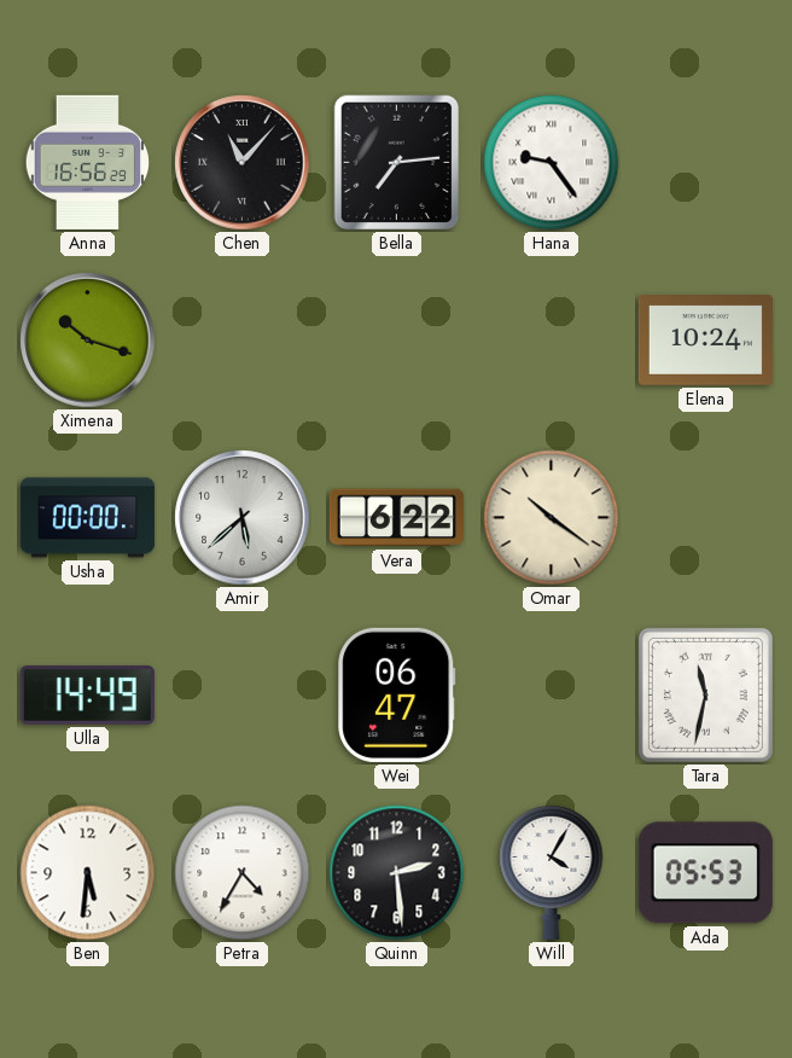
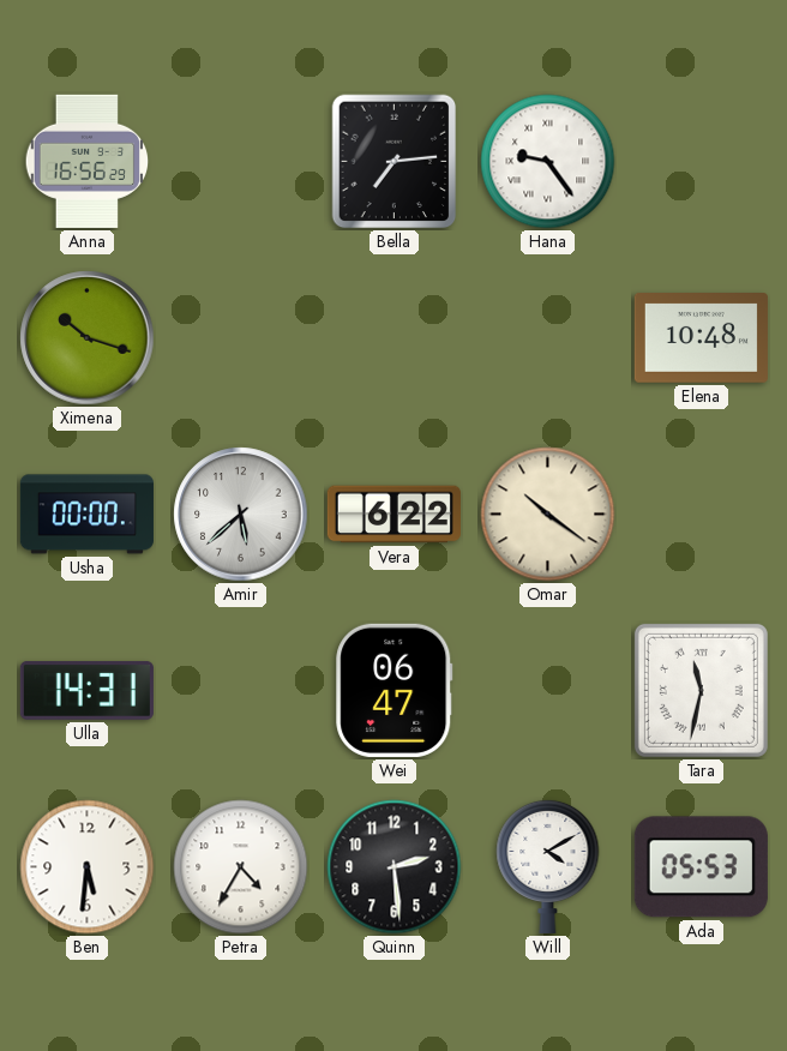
Chen: 11:07 -> none (243, 163)
Elena: 10:24 -> 10:48 (701, 338)
Ulla: 14:49 -> 14:31 (86, 690)
Will: 4:05 -> 4:10 (548, 866)
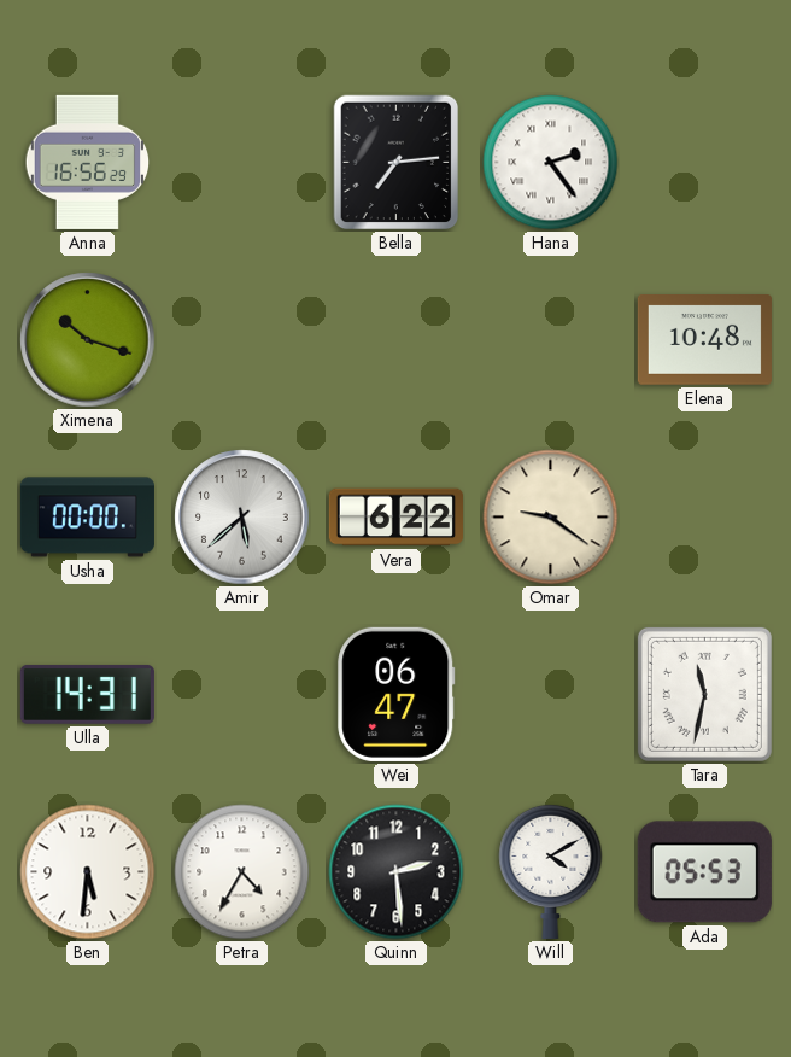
Hana: 9:24 -> 2:24 (551, 163)
Omar: 10:21 -> 9:21 (551, 518)
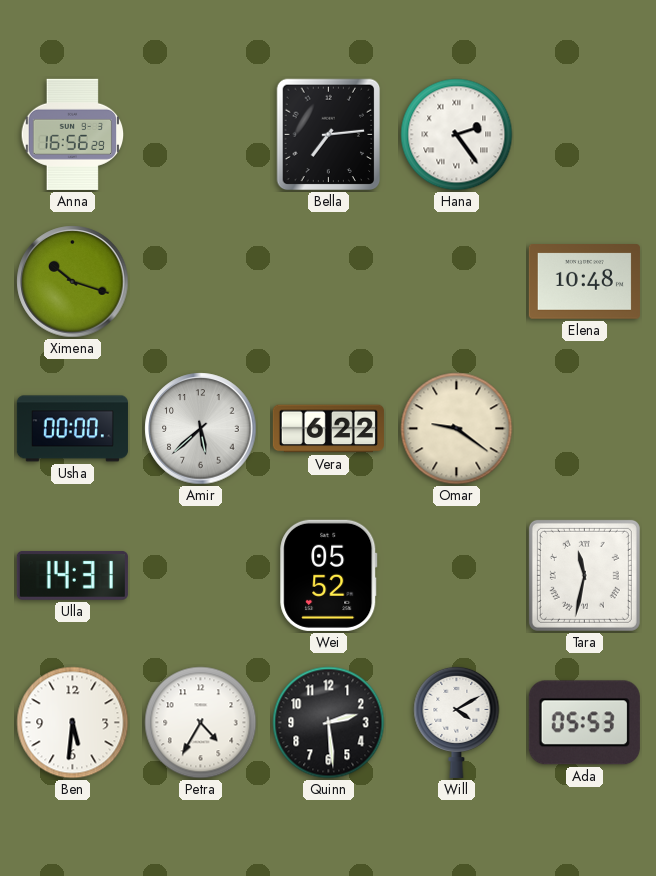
Wei: 06:47 -> 05:52 (329, 575)
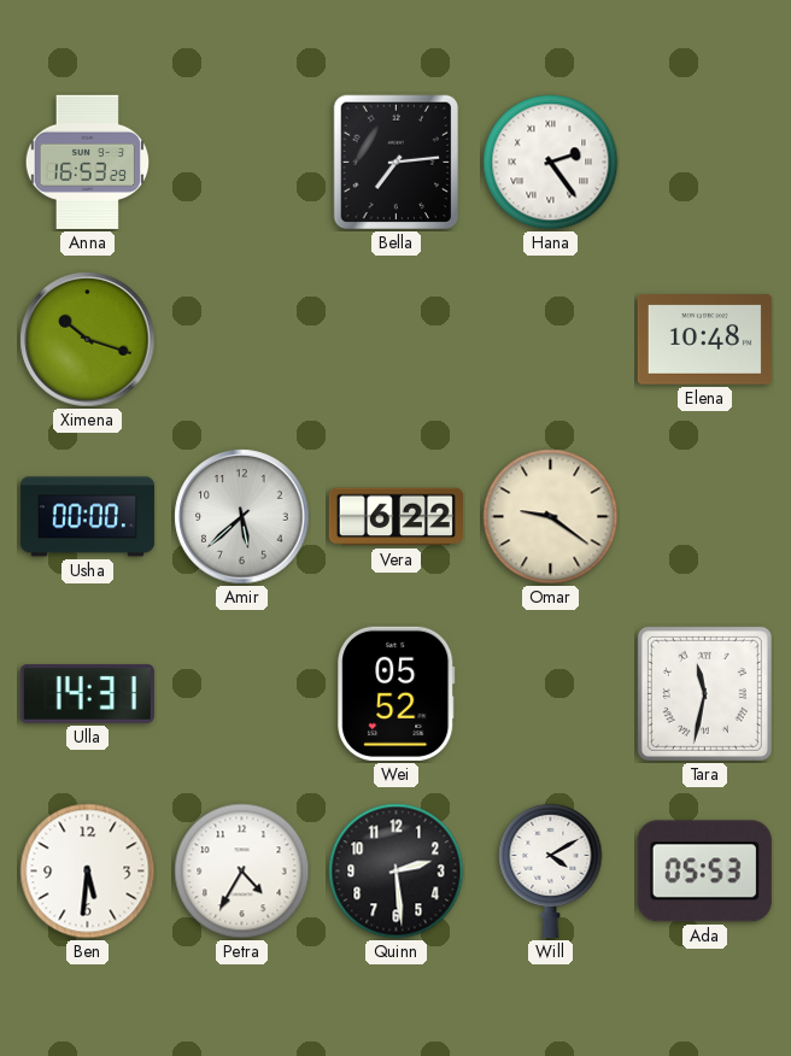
Anna: 16:56 -> 16:53 (88, 162)
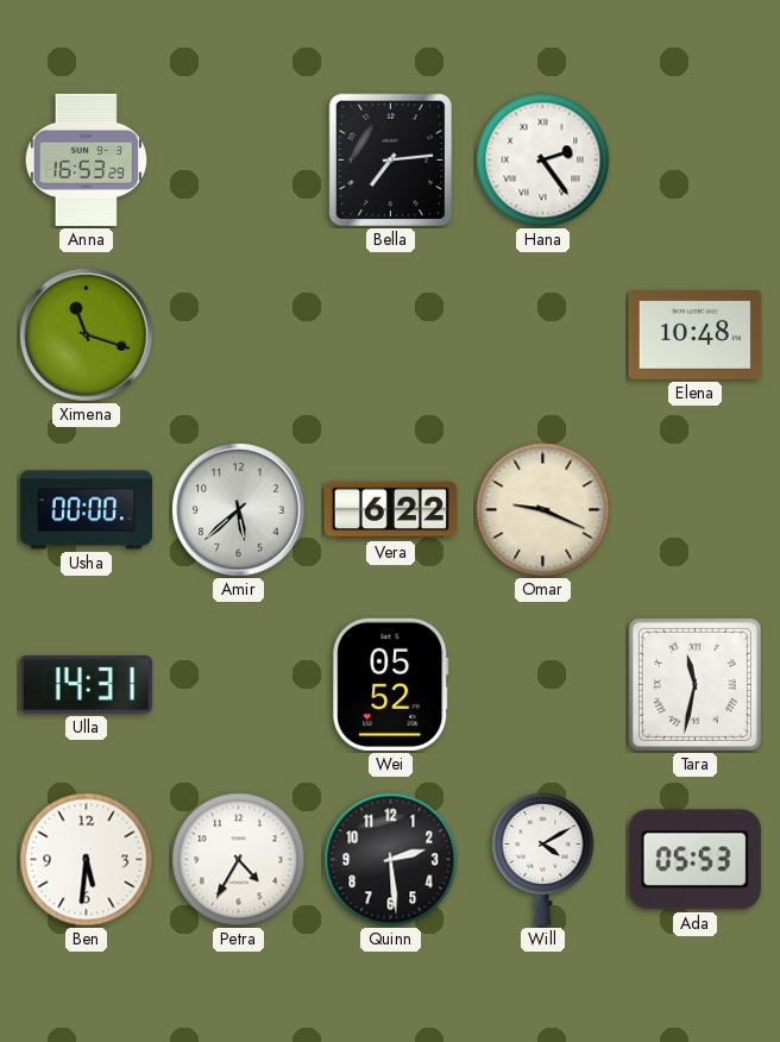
Ximena: 10:18 -> 11:18 (87, 335)
Omar: 9:21 -> 9:19 (543, 510)
